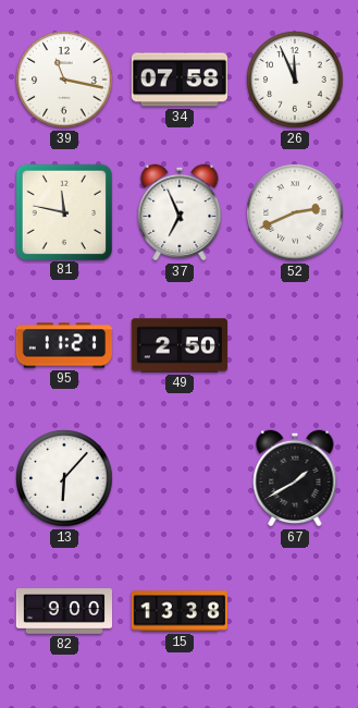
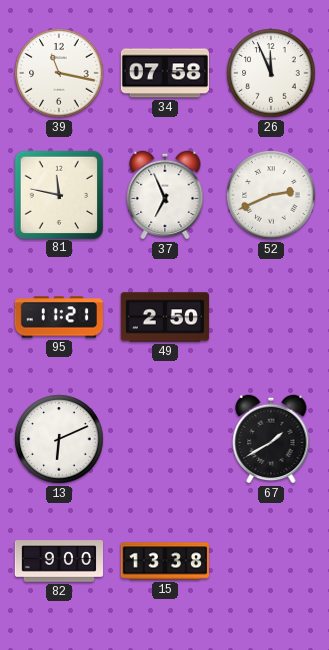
13: 6:07 -> 6:11 (59, 439)
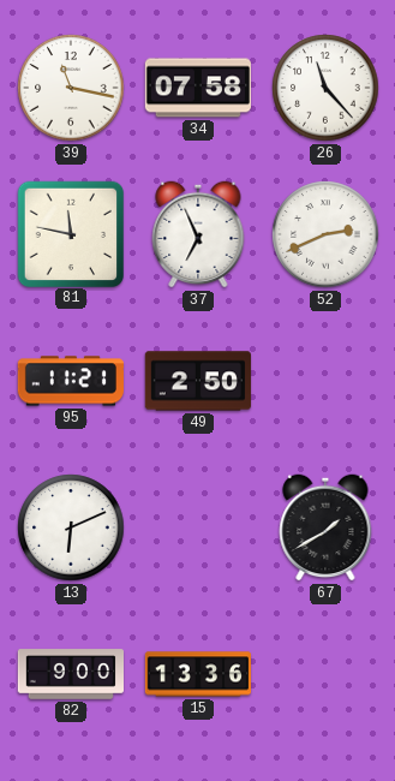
26: 11:56 -> 11:23 (325, 88)
15: 13:38 -> 13:36 (197, 674)
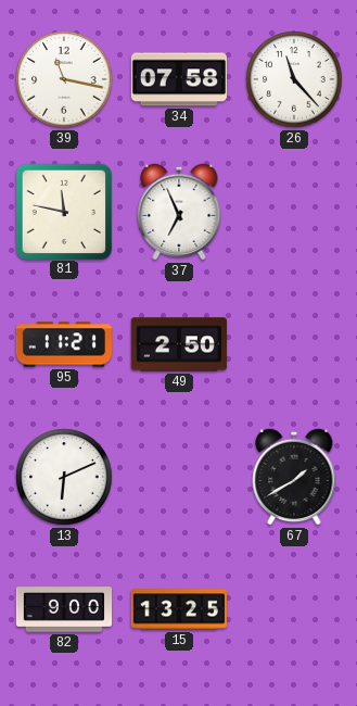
52: 2:41 -> none (325, 234)
15: 13:36 -> 13:25 (178, 609)
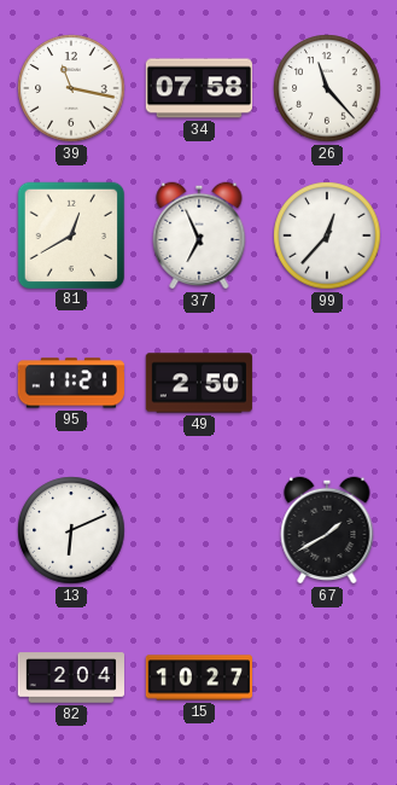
81: 11:47 -> 12:40 (70, 234)
99: none -> 12:37 (327, 235)
82: 9:00 -> 2:04 (70, 678)
15: 13:25 -> 10:27 (198, 678)
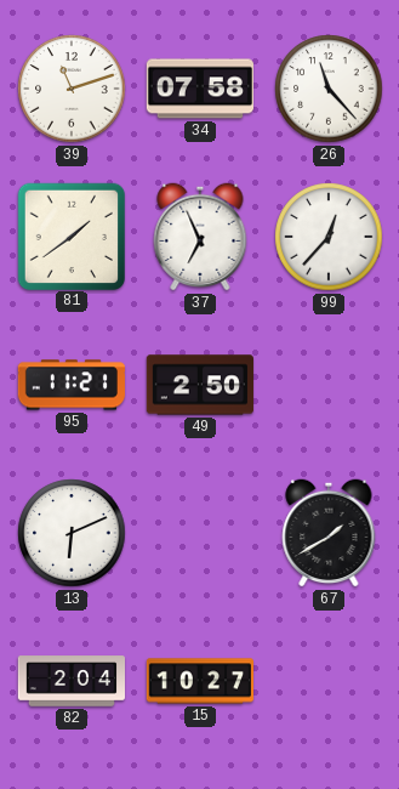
39: 11:17 -> 11:12 (72, 89)
81: 12:40 -> 1:39 (70, 235)
